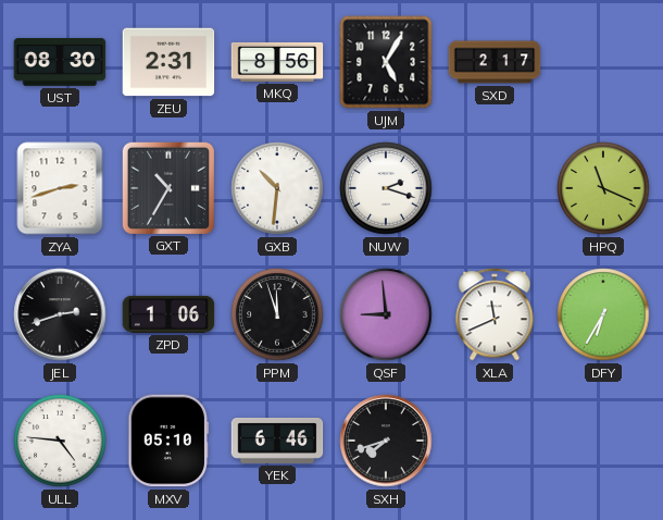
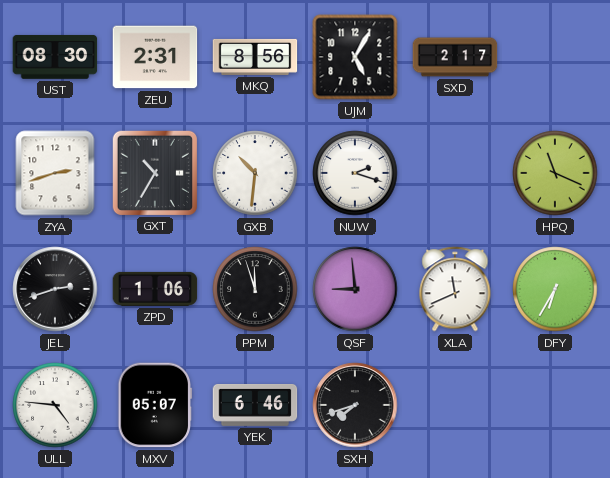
MXV: 05:10 -> 05:07 (155, 405)
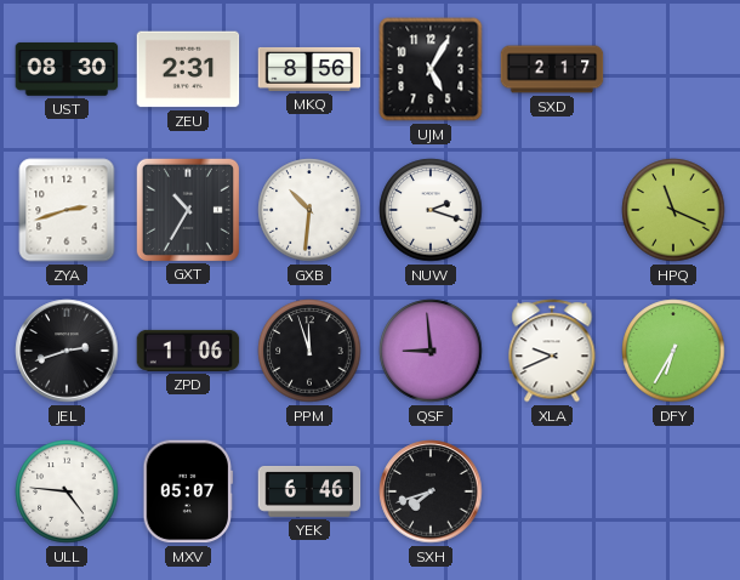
XLA: 11:41 -> 9:41 (552, 351)
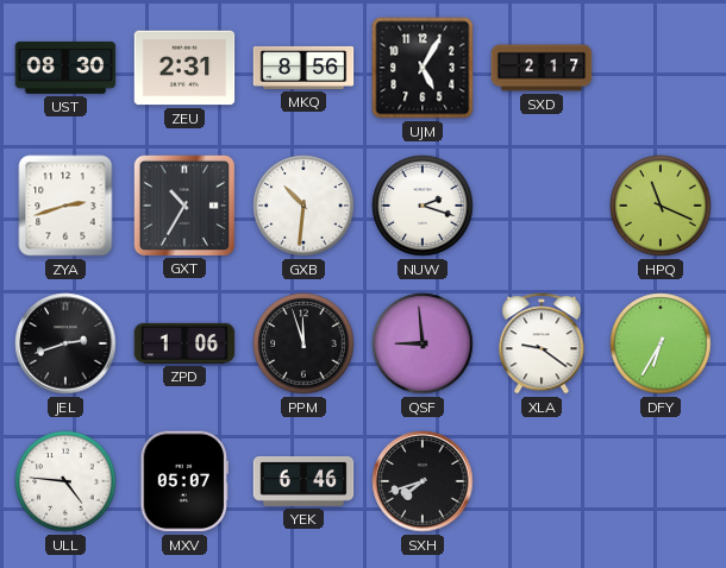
XLA: 9:41 -> 9:21 (542, 343)
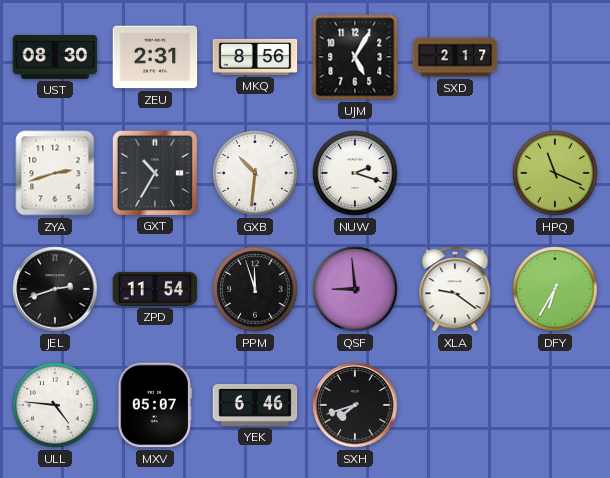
ZPD: 1:06 -> 11:54 (155, 289)
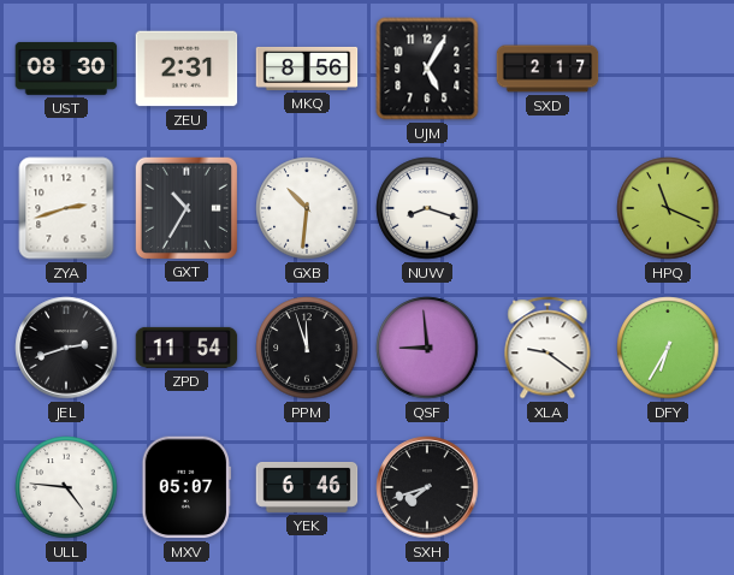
NUW: 2:18 -> 8:18 (427, 208)
